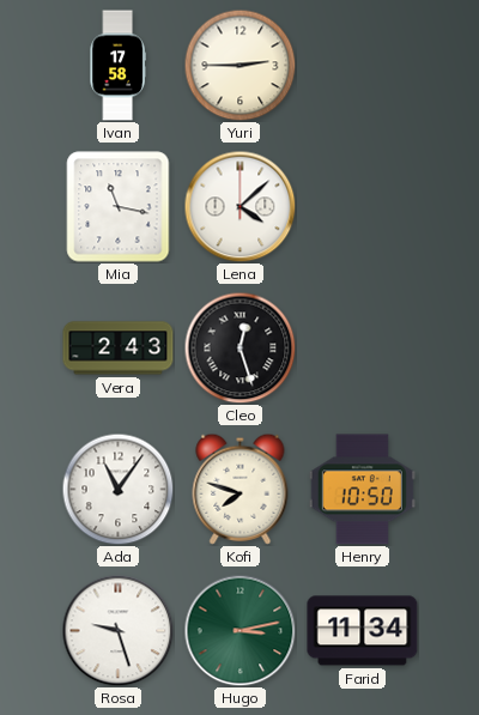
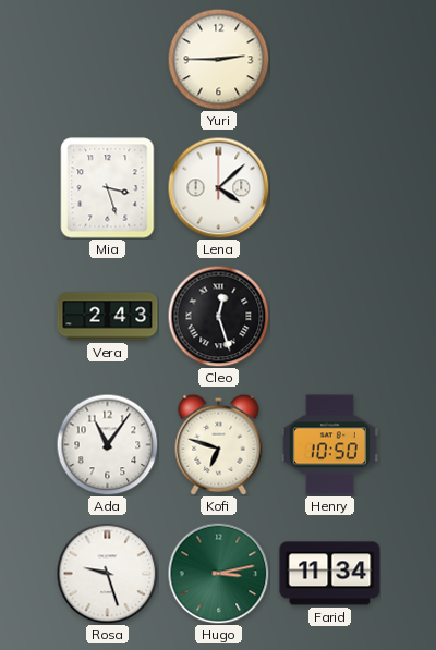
Ivan: 17:58 -> none (117, 66)
Mia: 11:17 -> 3:27 (108, 188)
Kofi: 7:48 -> 6:48 (219, 444)
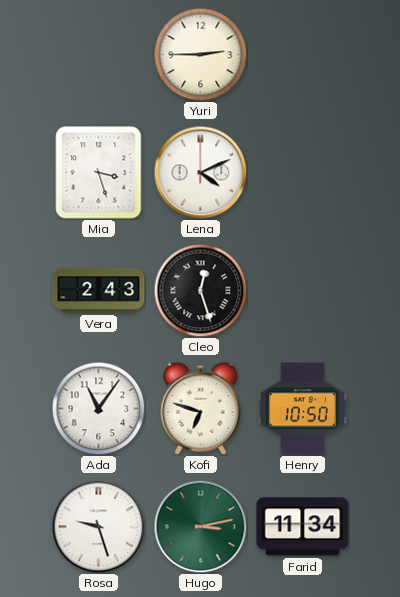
Lena: 4:08 -> 4:11 (200, 172)
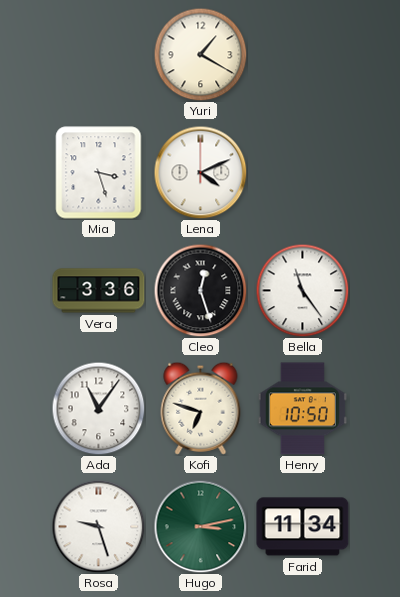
Yuri: 2:45 -> 1:20 (200, 54)
Vera: 2:43 -> 3:36 (99, 291)
Bella: none -> 11:24 (302, 290)
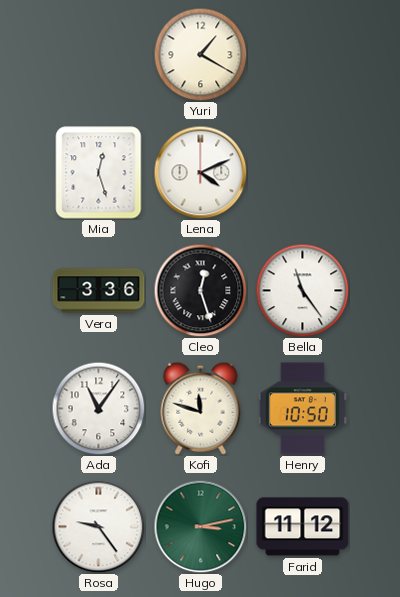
Mia: 3:27 -> 12:27 (99, 173)
Kofi: 6:48 -> 11:48 (201, 408)
Rosa: 9:27 -> 9:24 (98, 526)
Farid: 11:34 -> 11:12 (303, 527)
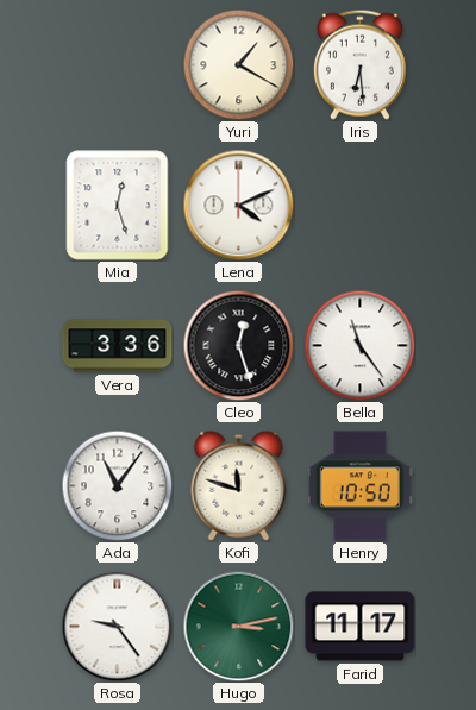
Iris: none -> 6:29 (359, 64)
Farid: 11:12 -> 11:17 (361, 627)
